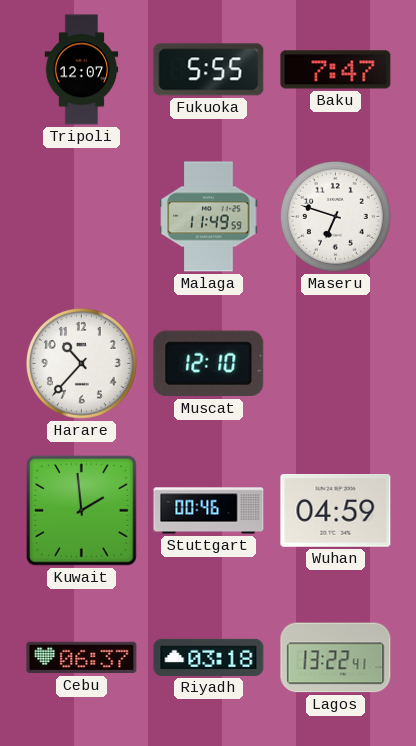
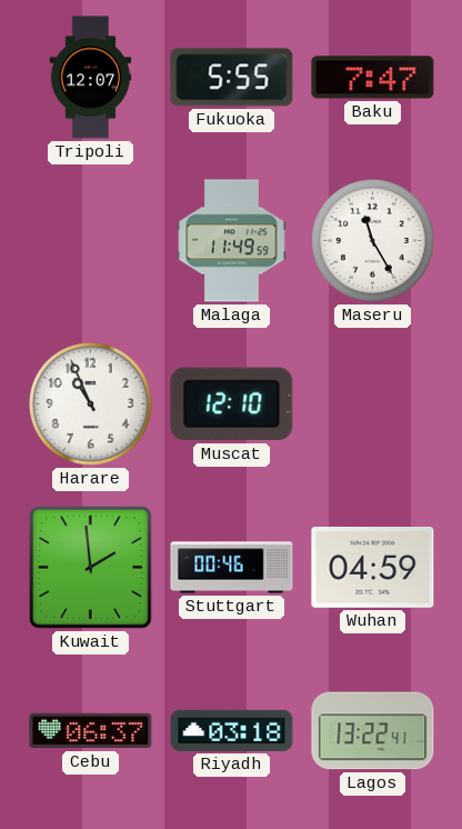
Maseru: 6:48 -> 11:25 (372, 240)
Harare: 10:37 -> 10:56 (90, 403)
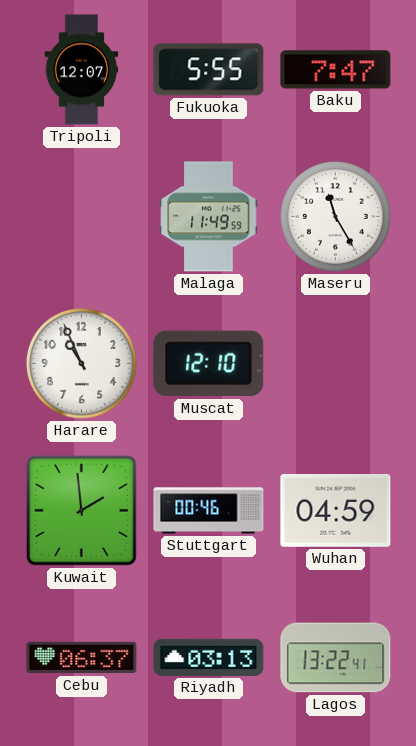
Riyadh: 03:18 -> 03:13 (209, 657)
